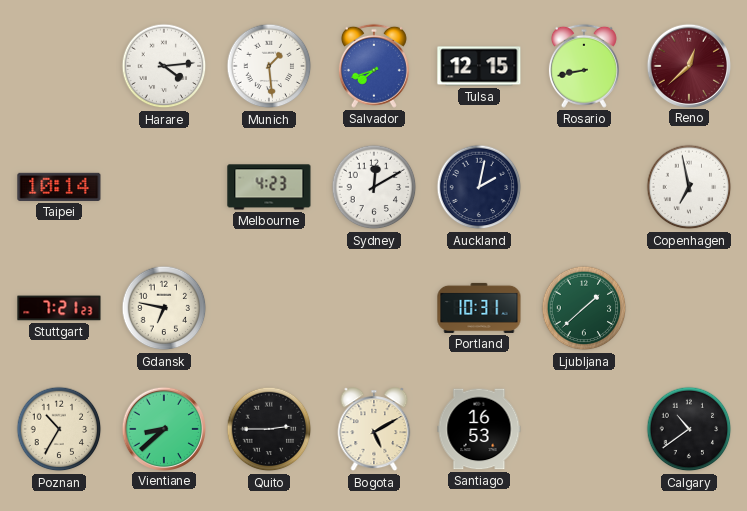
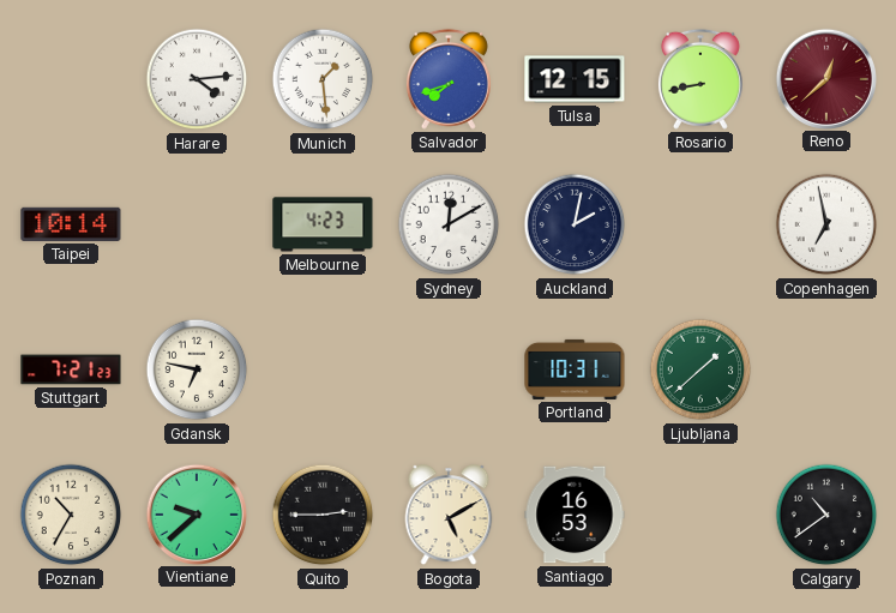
Vientiane: 8:38 -> 9:38 (196, 513)
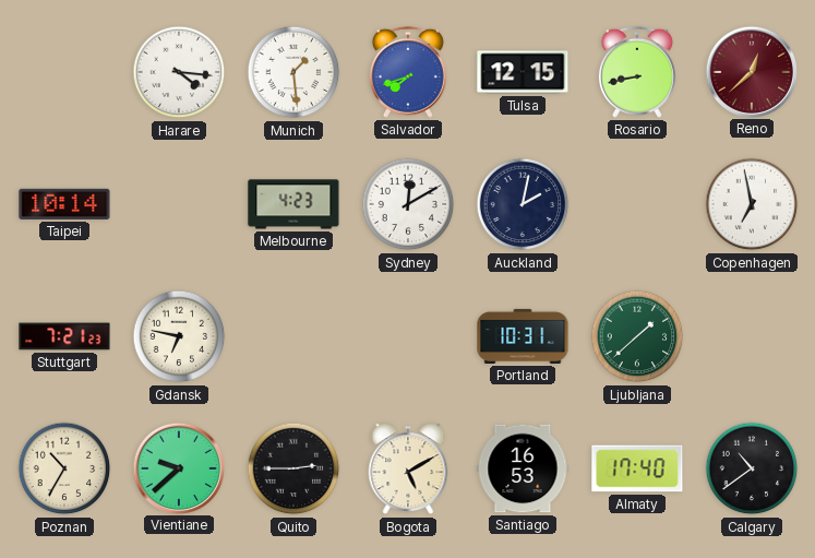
Harare: 4:14 -> 4:16 (179, 72)
Almaty: none -> 17:40 (637, 468)
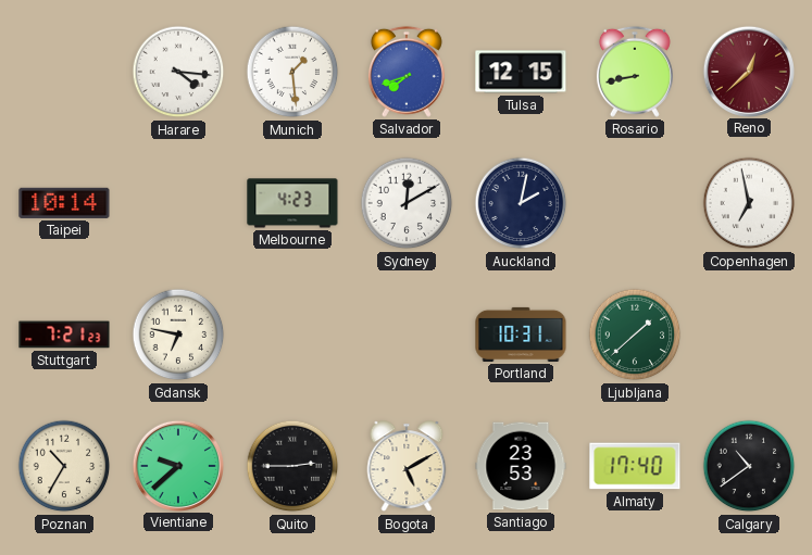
Santiago: 16:53 -> 23:53 (521, 466)
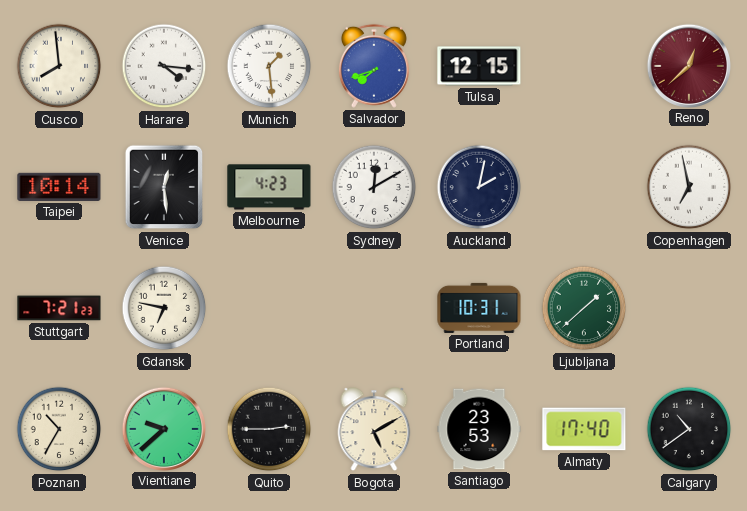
Cusco: none -> 7:59 (59, 66)
Rosario: 8:43 -> none (635, 72)
Venice: none -> 12:29 (164, 187)
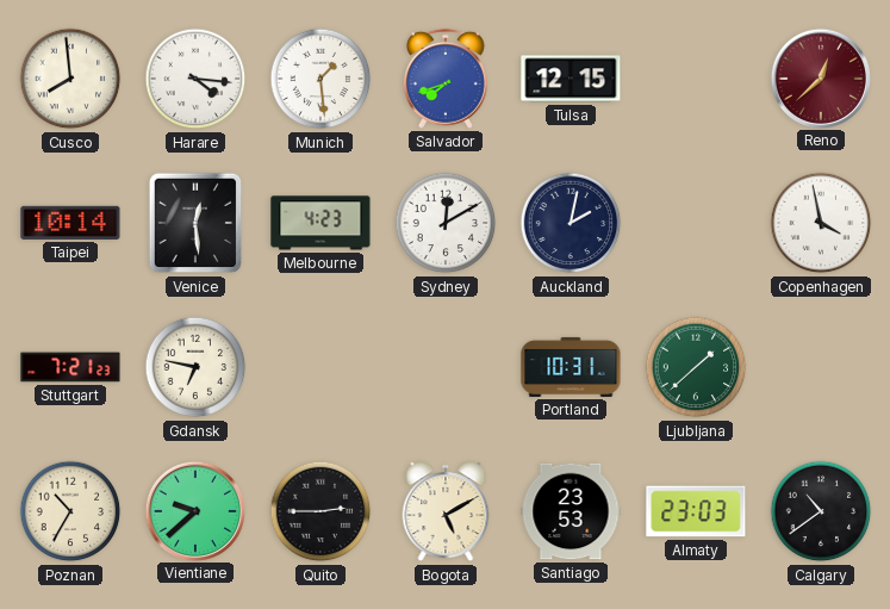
Copenhagen: 6:58 -> 3:58 (821, 223)
Almaty: 17:40 -> 23:03 (696, 511)
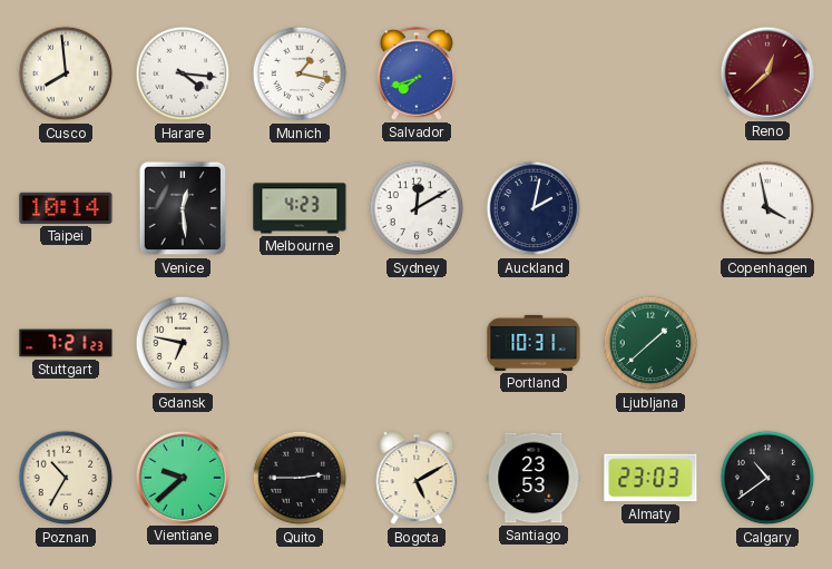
Munich: 1:29 -> 1:17 (300, 73)
Tulsa: 12:15 -> none (571, 79)
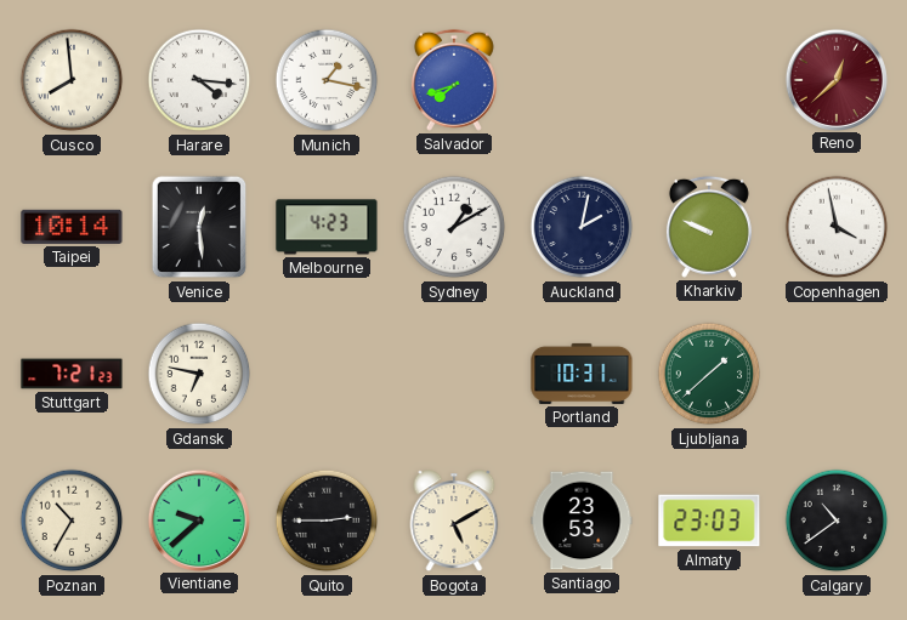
Sydney: 12:10 -> 1:10 (454, 227)
Kharkiv: none -> 9:49 (709, 227)
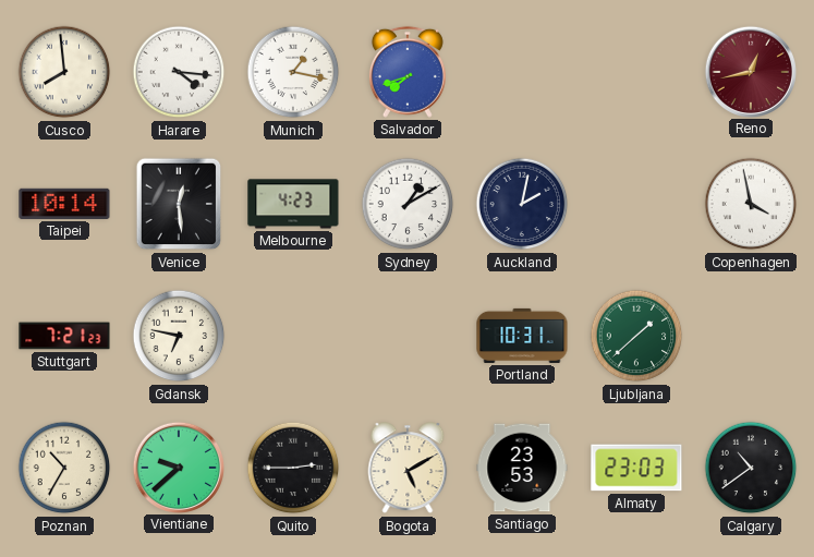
Reno: 12:38 -> 12:43 (750, 71)
Kharkiv: 9:49 -> none (709, 227)
